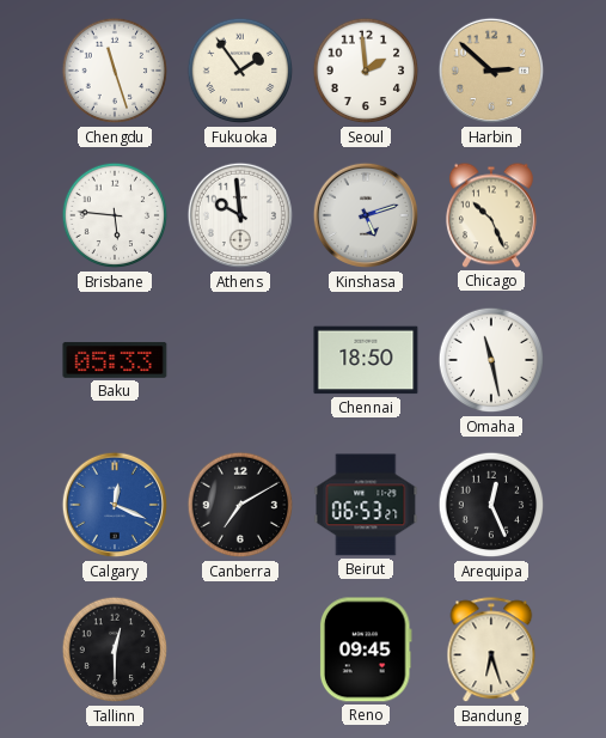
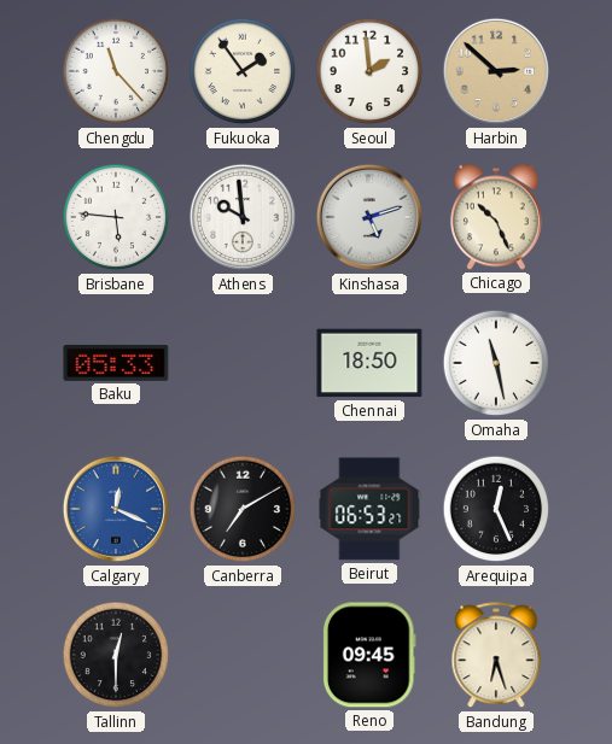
Chengdu: 11:27 -> 11:23 (116, 71)
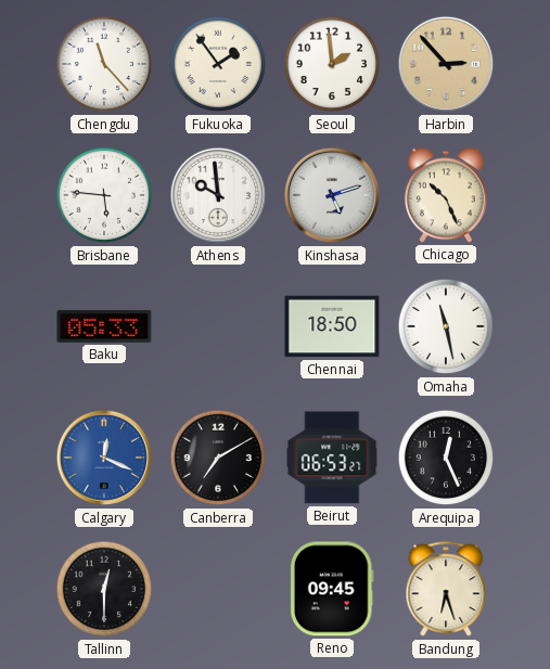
Harbin: 2:52 -> 2:53 (446, 64)
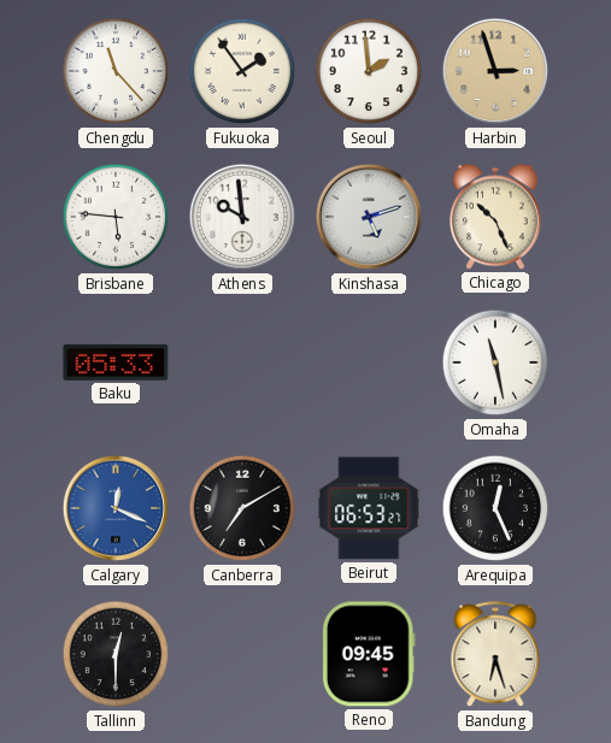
Harbin: 2:53 -> 2:57 (495, 71)
Chennai: 18:50 -> none (332, 326)
